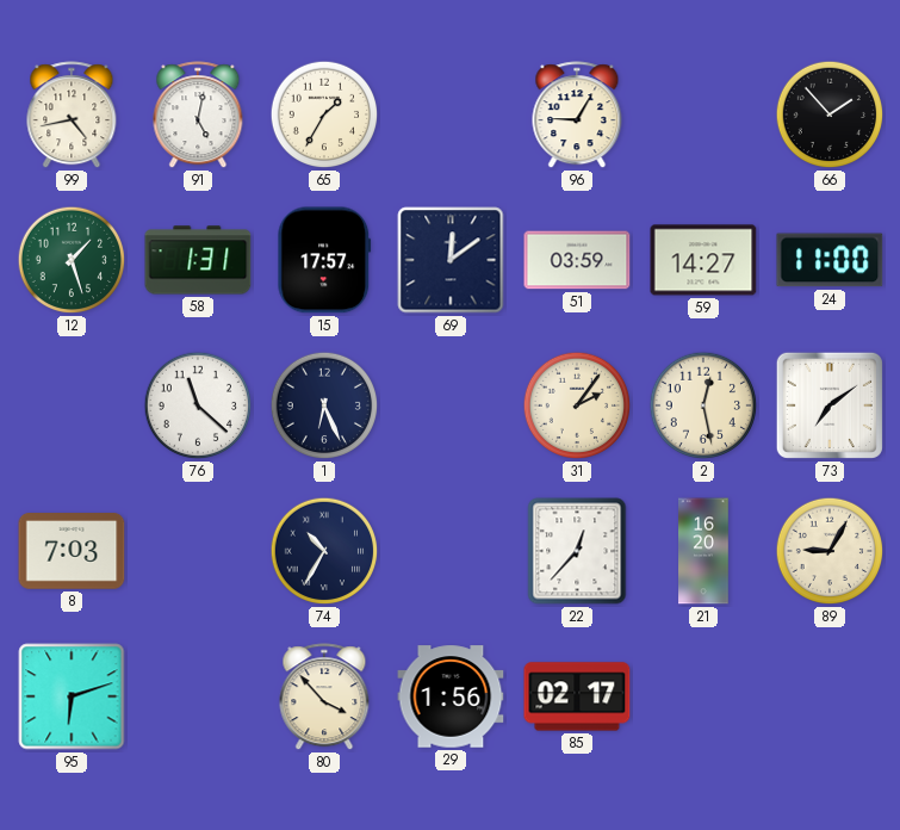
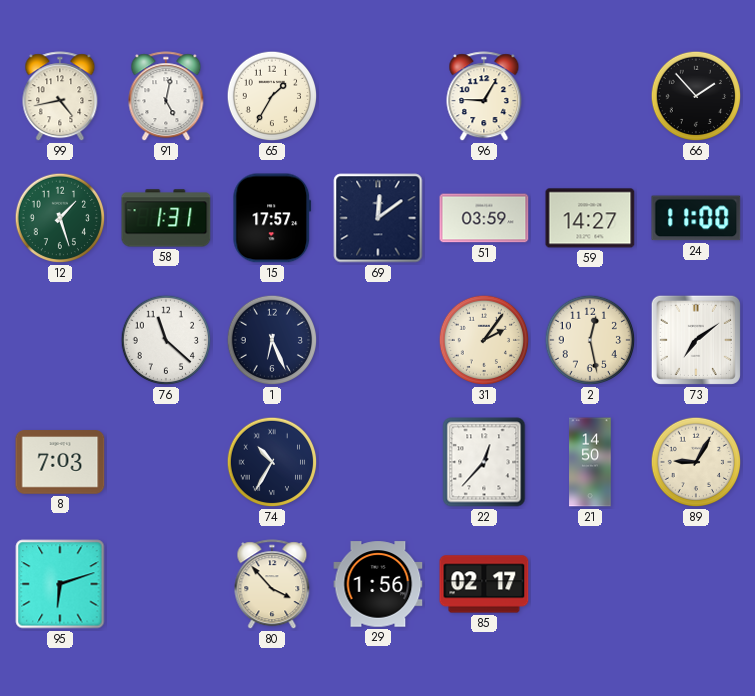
21: 16:20 -> 14:50 (590, 462)
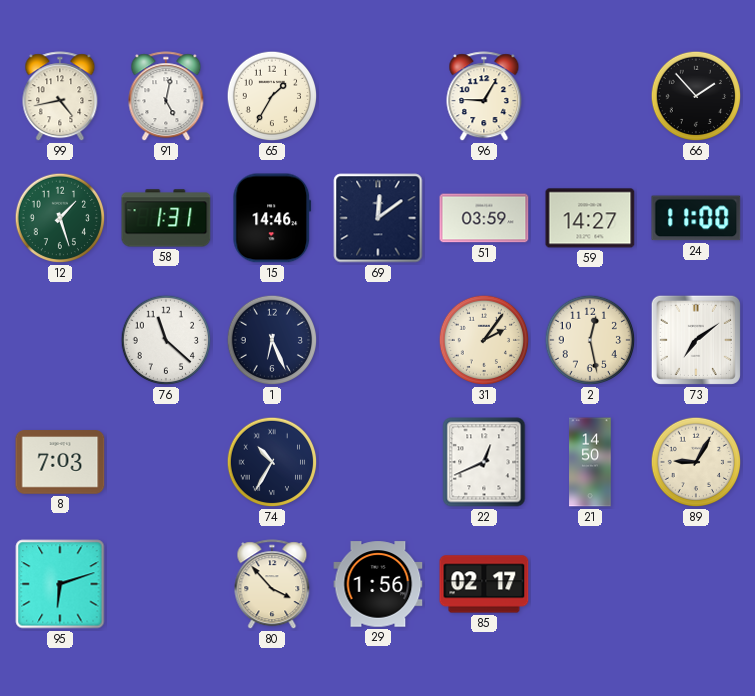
15: 17:57 -> 14:46 (272, 218)
22: 12:37 -> 12:41 (484, 462)
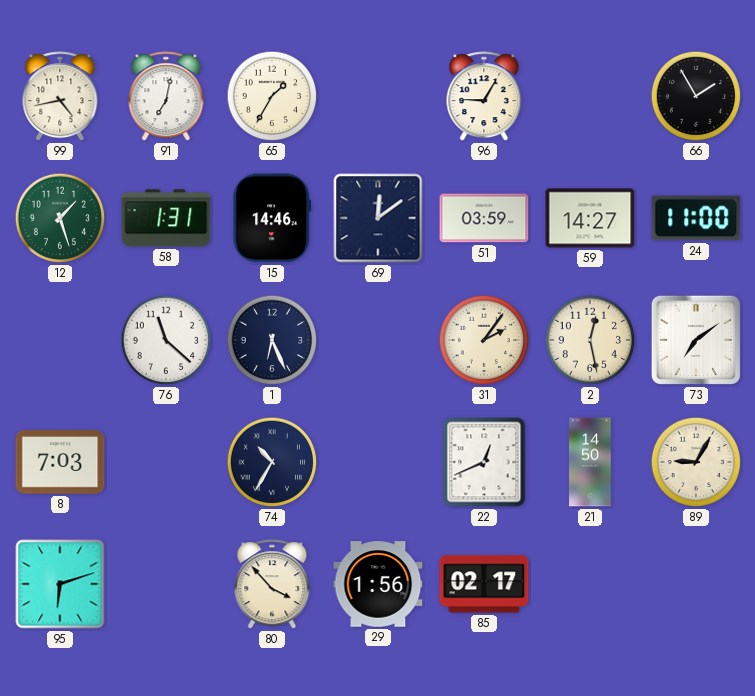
91: 5:02 -> 7:02 (166, 97)
66: 1:53 -> 1:55 (696, 96)
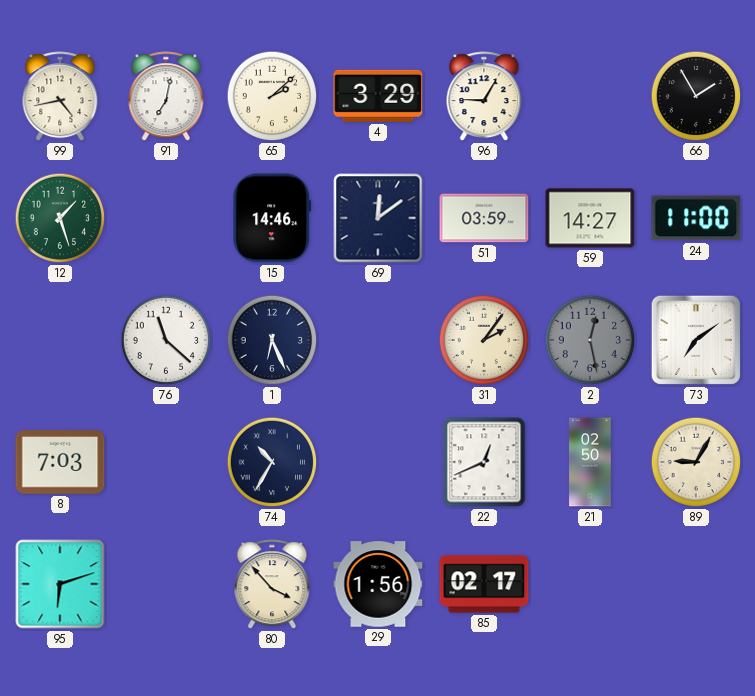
65: 1:35 -> 2:08 (272, 96)
4: none -> 3:29 (378, 96)
58: 1:31 -> none (166, 218)
2 dial: cream -> grey (590, 340)
21: 14:50 -> 02:50 (590, 462)
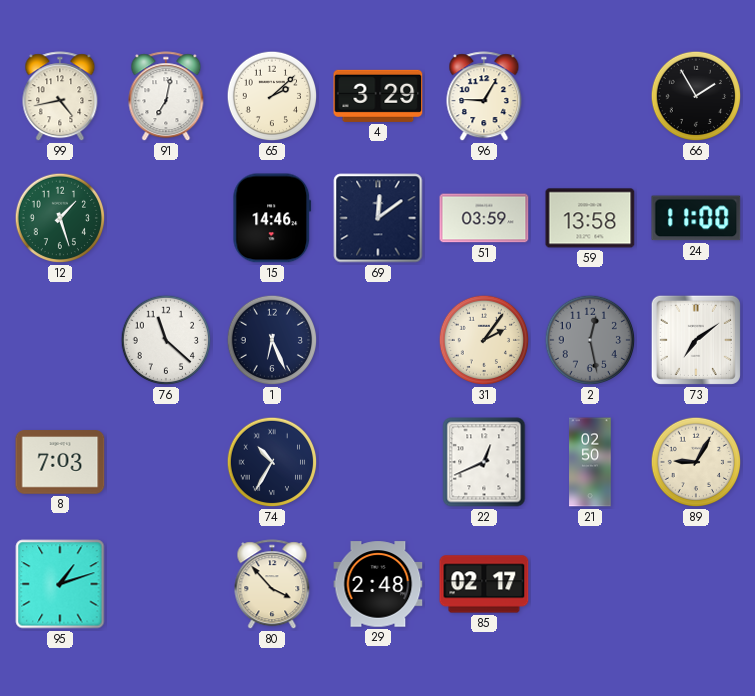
59: 14:27 -> 13:58 (590, 218)
95: 6:12 -> 1:12 (60, 584)
29: 1:56 -> 2:48 (378, 584)
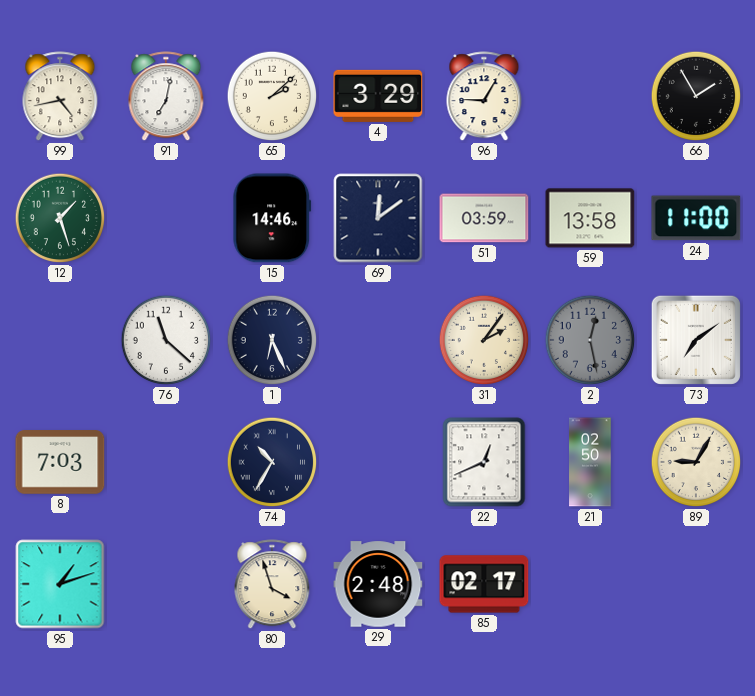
80: 3:53 -> 3:57 (272, 585)
